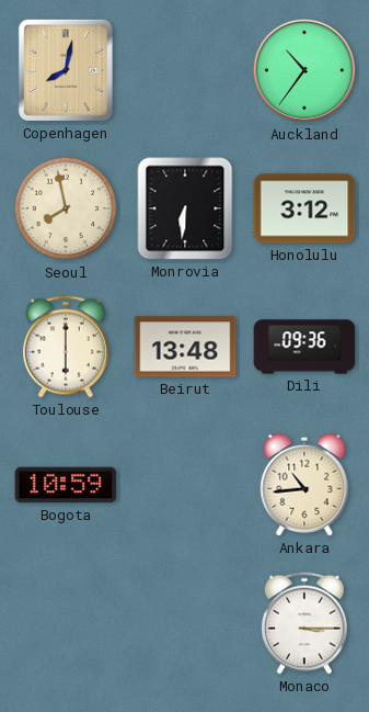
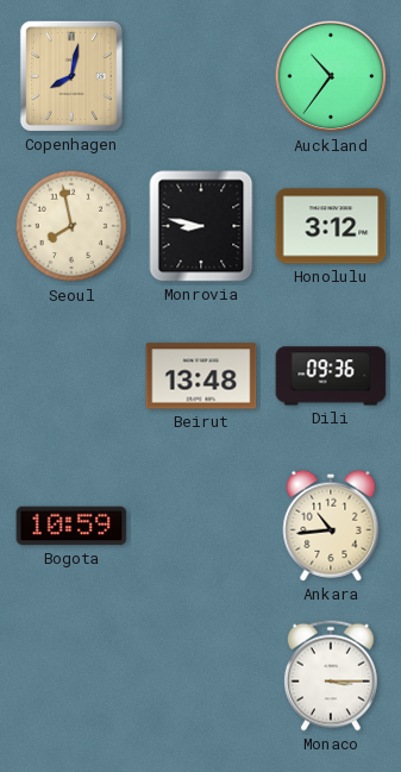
Monrovia: 6:31 -> 8:47 (201, 226)
Toulouse: 6:00 -> none (66, 347)
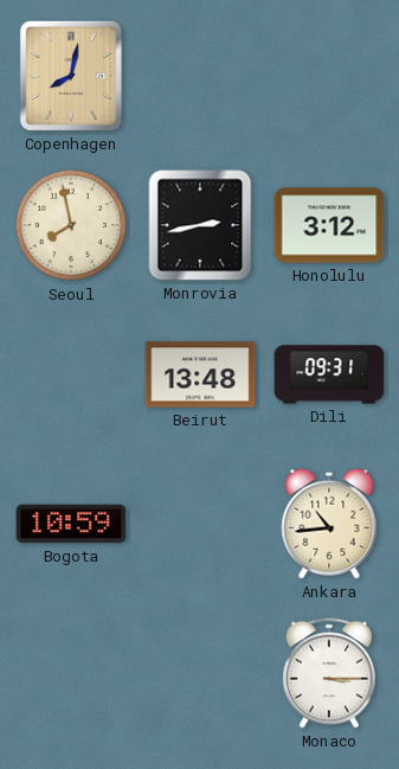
Auckland: 10:36 -> none (331, 76)
Monrovia: 8:47 -> 2:43 (200, 225)
Dili: 09:36 -> 09:31 (329, 374)
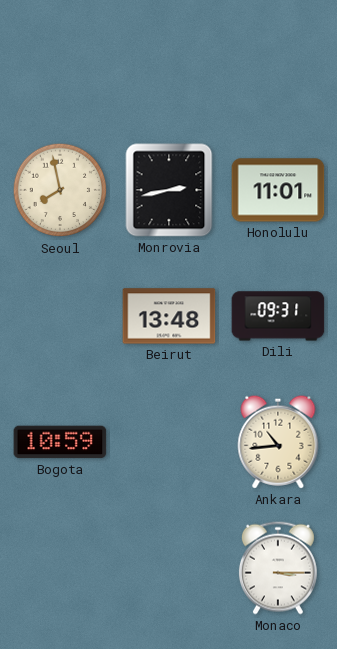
Copenhagen: 8:02 -> none (71, 76)
Honolulu: 3:12 -> 11:01 (278, 190)
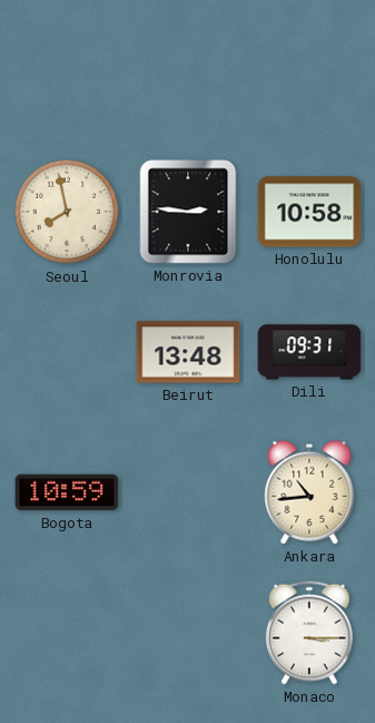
Monrovia: 2:43 -> 2:46 (188, 212)
Honolulu: 11:01 -> 10:58 (309, 212)
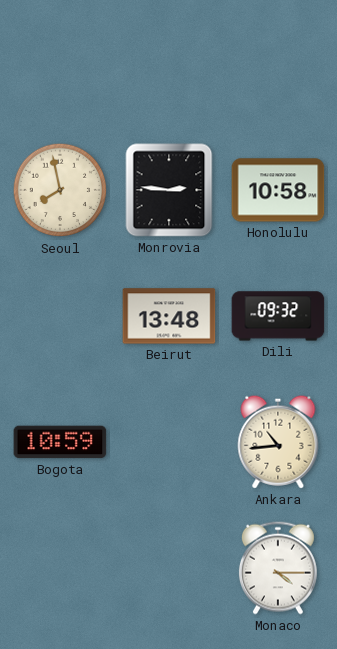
Dili: 09:31 -> 09:32 (278, 316)
Monaco: 3:15 -> 4:15 (278, 568)
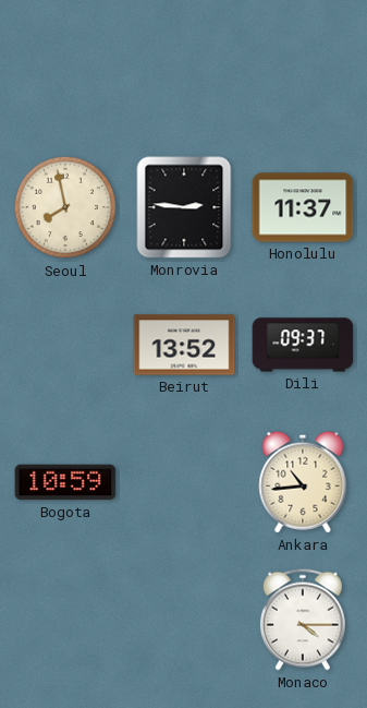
Honolulu: 10:58 -> 11:37 (303, 207)
Beirut: 13:48 -> 13:52 (184, 345)
Dili: 09:32 -> 09:37 (303, 345)
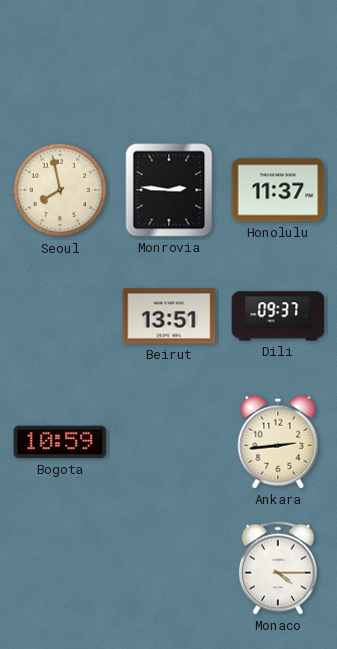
Beirut: 13:52 -> 13:51 (169, 316)
Ankara: 10:44 -> 2:44 (278, 442)
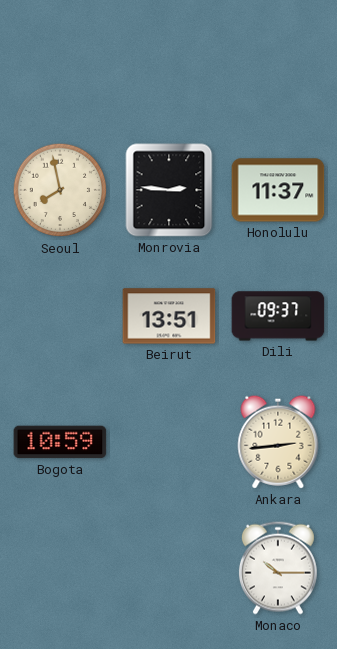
Monaco: 4:15 -> 10:15 (278, 568)
